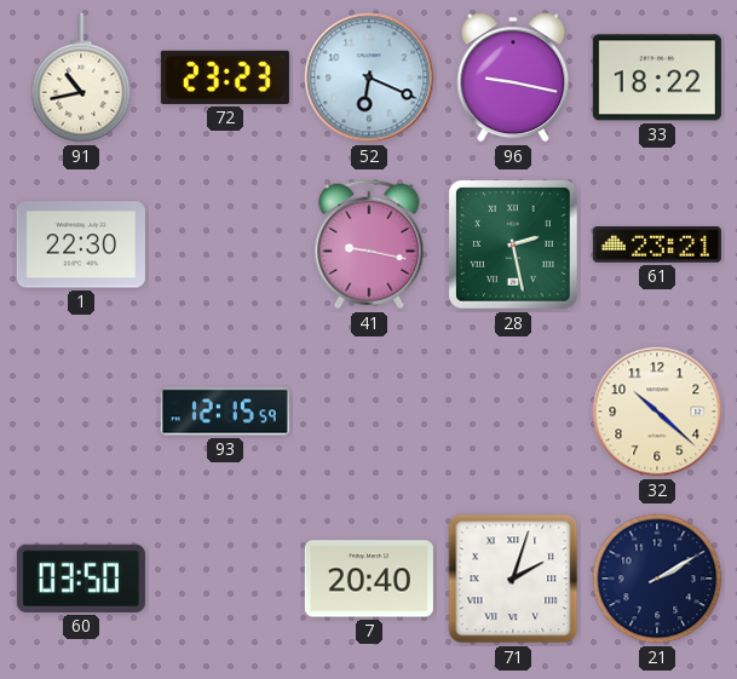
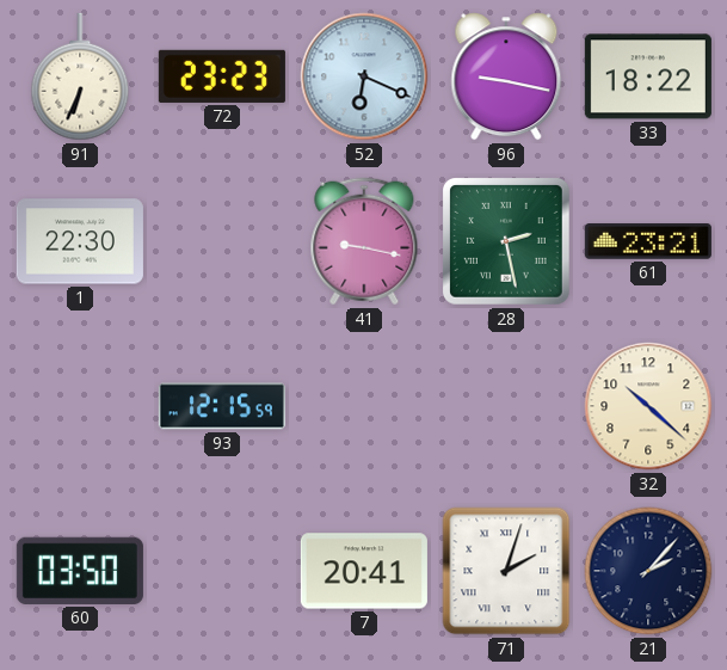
91: 10:43 -> 6:34 (80, 76)
7: 20:40 -> 20:41 (364, 571)
21: 2:10 -> 2:07 (648, 571)
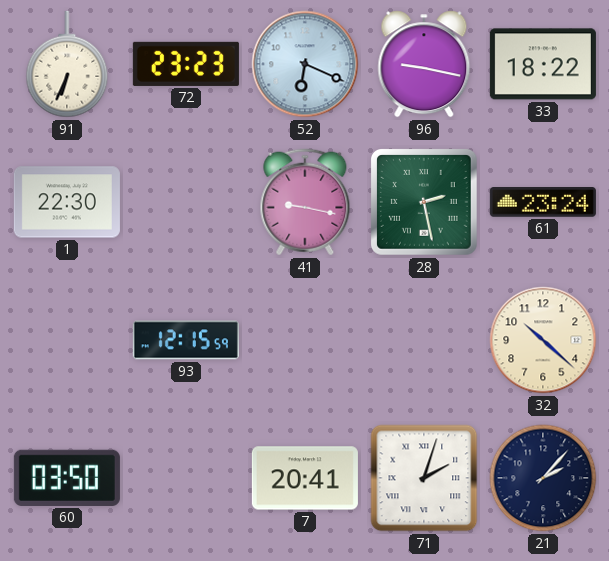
61: 23:21 -> 23:24 (543, 202)
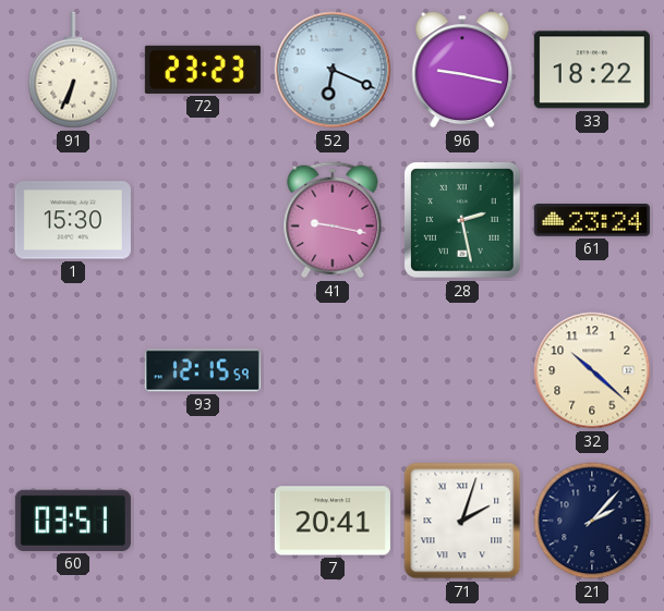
1: 22:30 -> 15:30 (73, 220)
60: 03:50 -> 03:51 (73, 521)
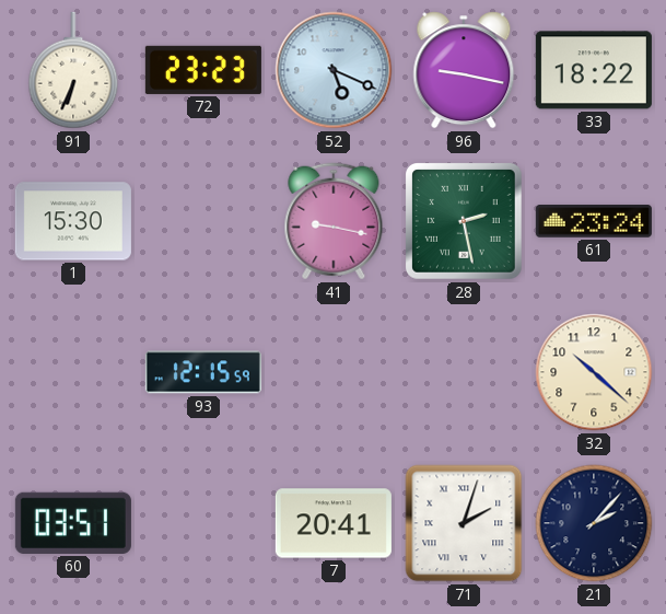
52: 6:19 -> 5:19 (334, 70)
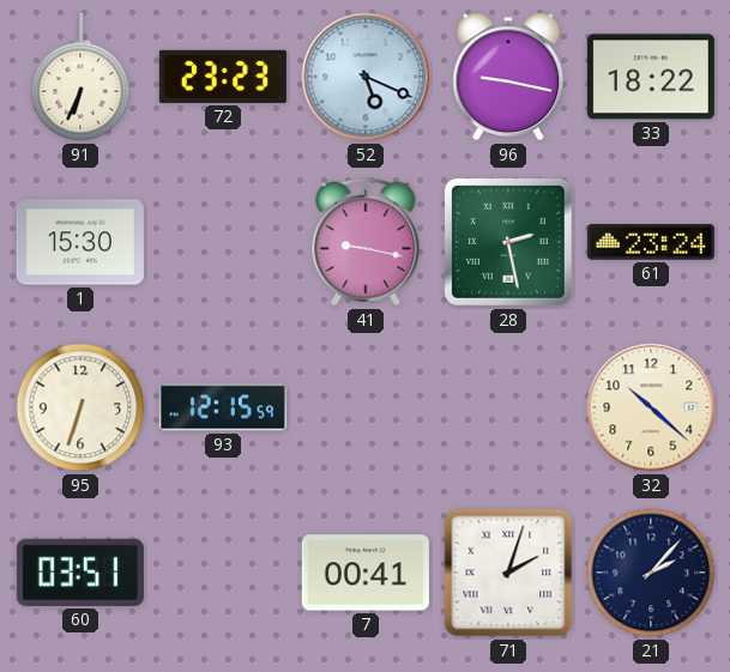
95: none -> 6:33 (80, 407)
7: 20:41 -> 00:41 (366, 573)
